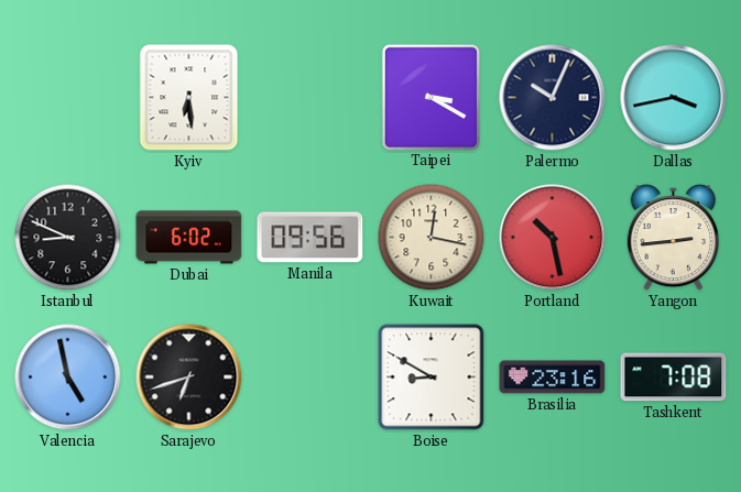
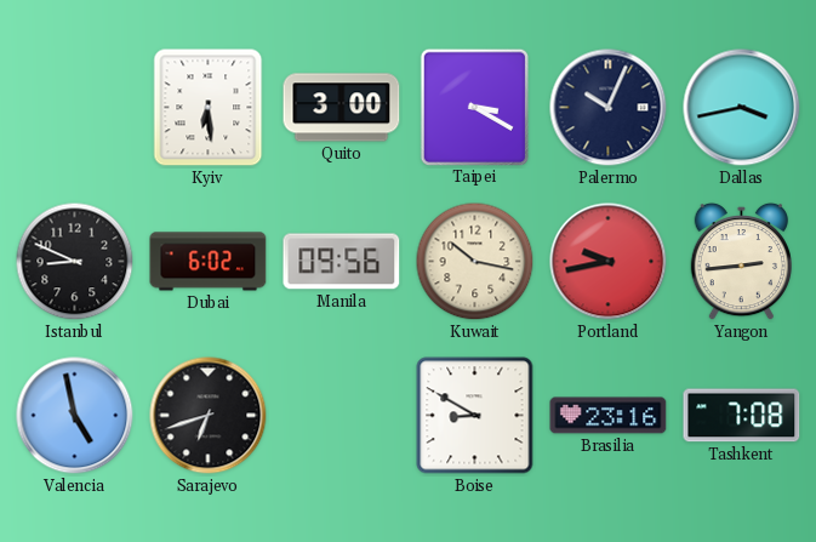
Quito: none -> 3:00 (342, 108)
Kuwait: 12:17 -> 10:17 (475, 262)
Portland: 10:28 -> 9:43 (609, 262)
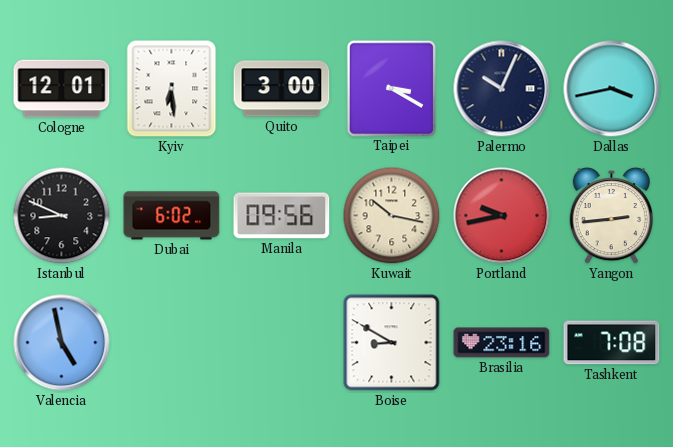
Cologne: none -> 12:01 (62, 89)
Sarajevo: 6:42 -> none (209, 416)
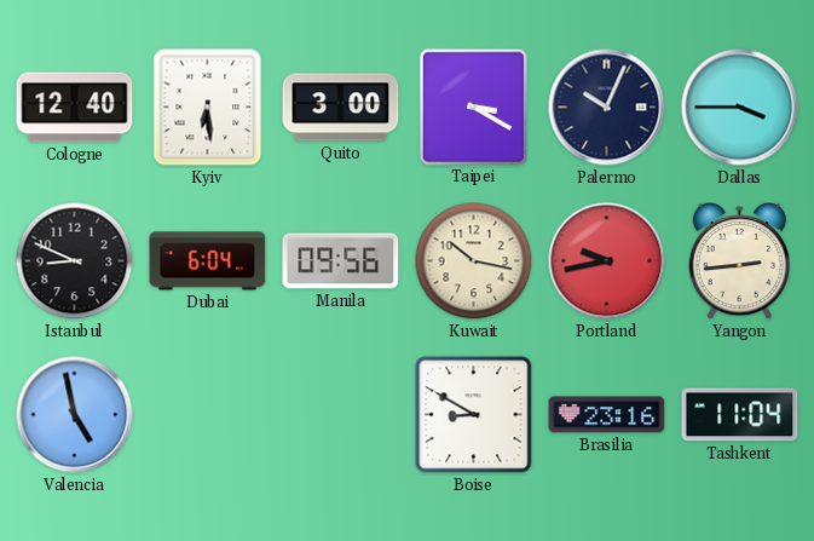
Cologne: 12:01 -> 12:40 (75, 108)
Dallas: 3:43 -> 3:45 (740, 108)
Dubai: 6:02 -> 6:04 (208, 261)
Tashkent: 7:08 -> 11:04 (740, 415)
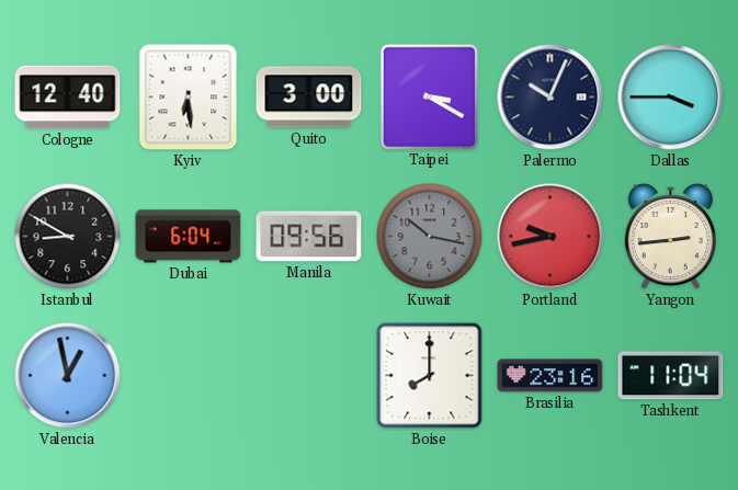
Istanbul: 8:49 -> 8:50 (68, 237)
Kuwait dial: cream -> grey (430, 237)
Valencia: 4:58 -> 12:58 (68, 376)
Boise: 8:50 -> 8:00 (430, 376)
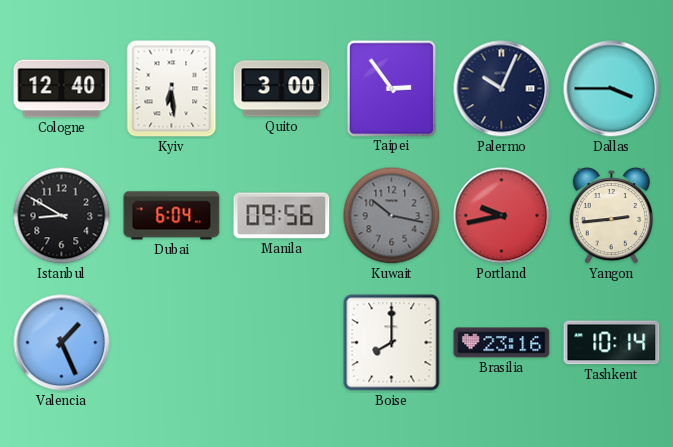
Taipei: 3:20 -> 2:54 (391, 88)
Valencia: 12:58 -> 1:26 (62, 343)
Tashkent: 11:04 -> 10:14 (612, 343)
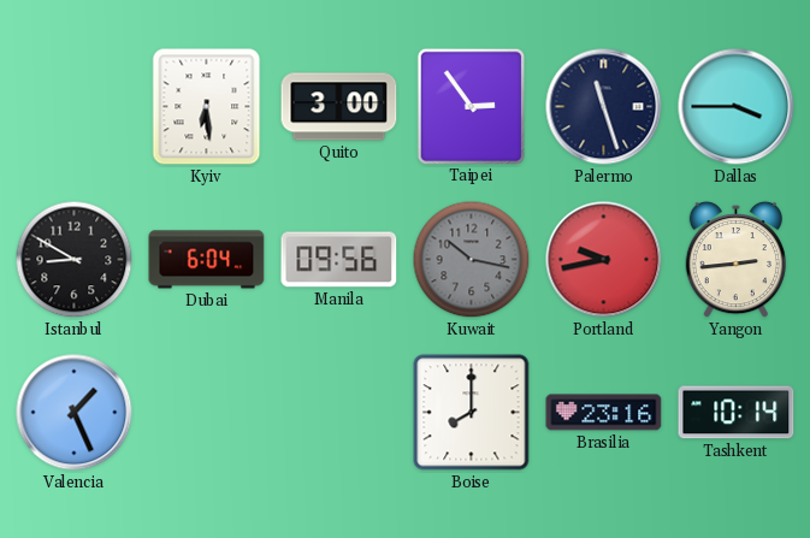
Cologne: 12:40 -> none (62, 89)
Palermo: 10:04 -> 11:27 (604, 107)
